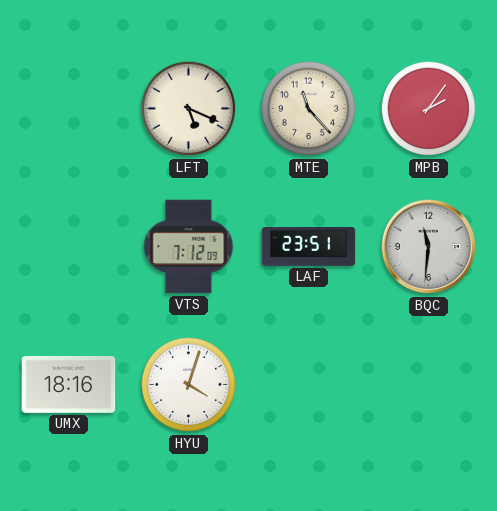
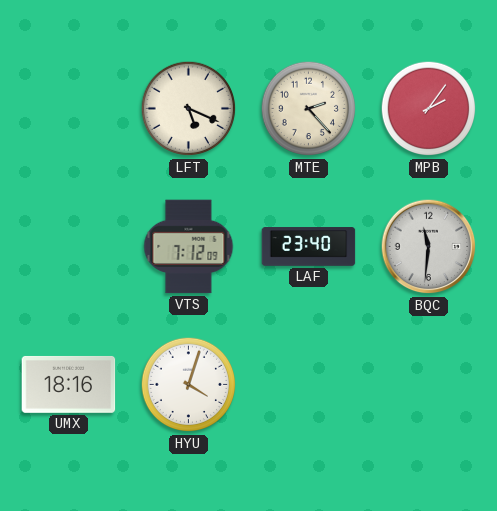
MTE: 11:23 -> 2:23 (309, 109)
LAF: 23:51 -> 23:40 (309, 247)
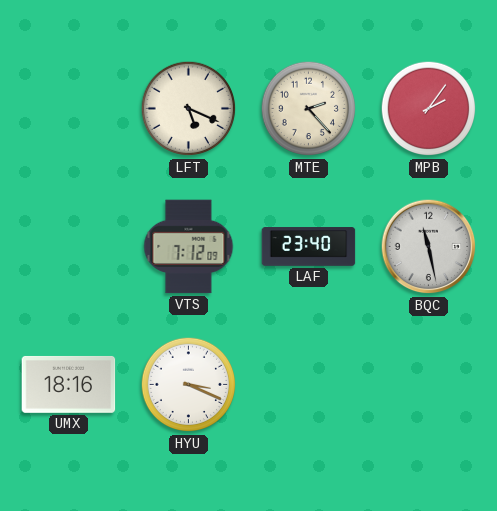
BQC: 11:31 -> 11:28 (429, 247)
HYU: 4:03 -> 3:19 (189, 385)
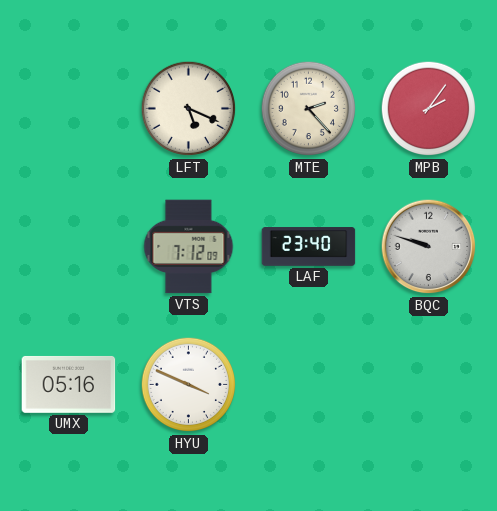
BQC: 11:28 -> 9:48 (429, 247)
UMX: 18:16 -> 05:16 (69, 384)
HYU: 3:19 -> 3:49 (189, 385)
